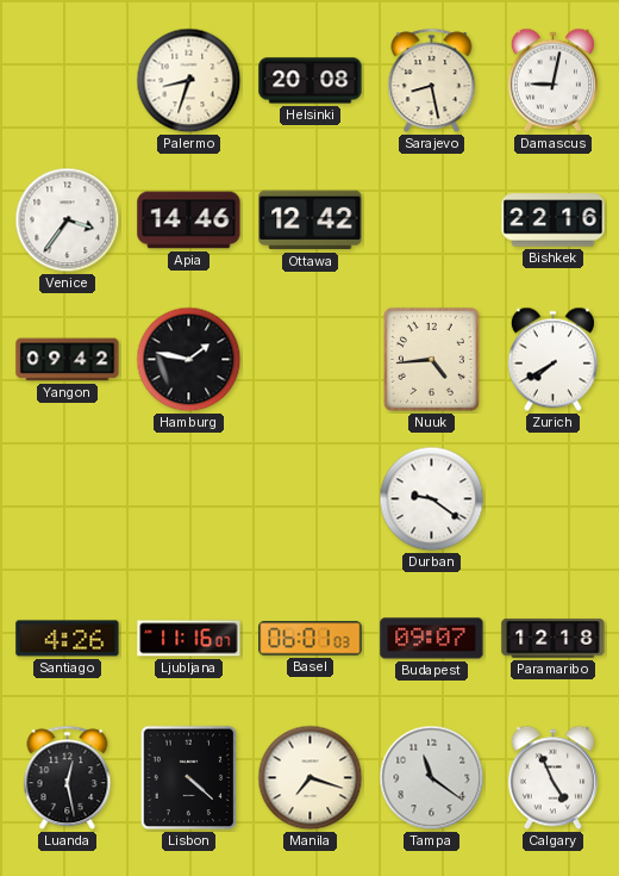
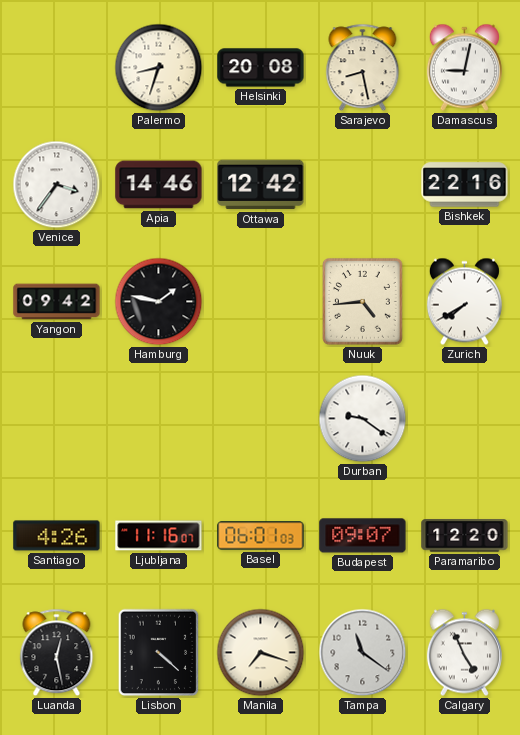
Paramaribo: 12:18 -> 12:20 (465, 536)
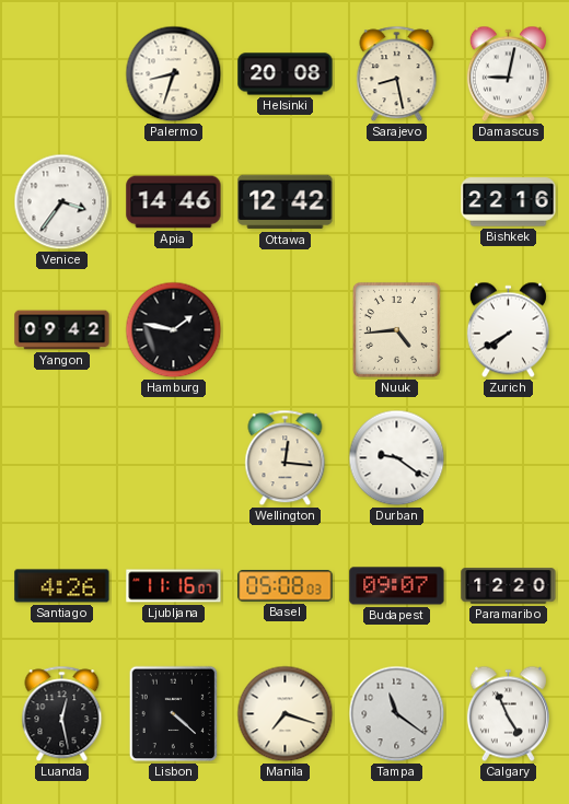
Wellington: none -> 12:16 (286, 458)
Basel: 06:01 -> 05:08 (286, 586)
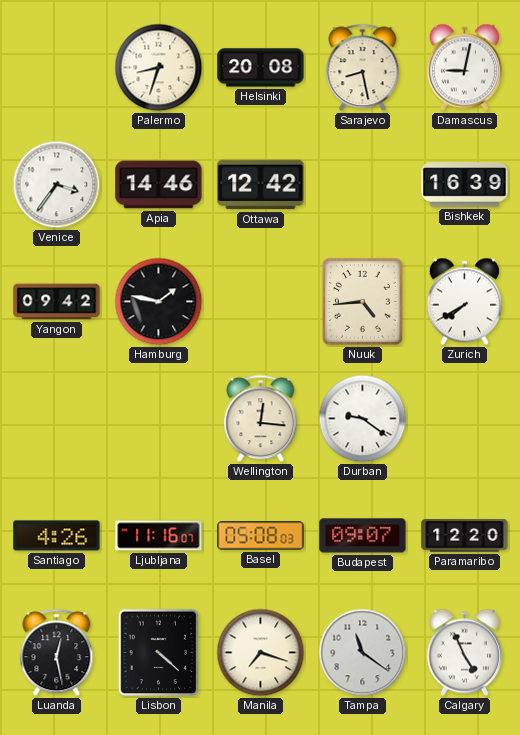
Bishkek: 22:16 -> 16:39 (465, 185)
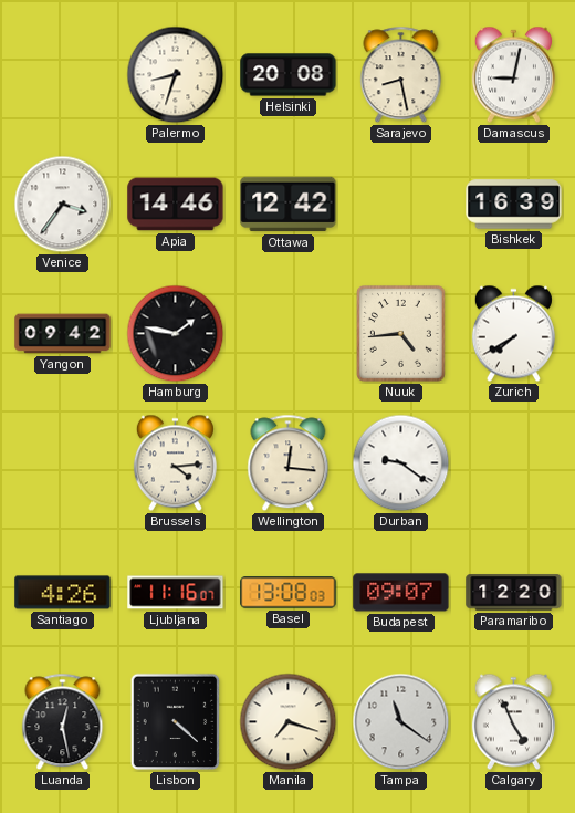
Brussels: none -> 4:14 (175, 463)
Basel: 05:08 -> 13:08 (289, 593)
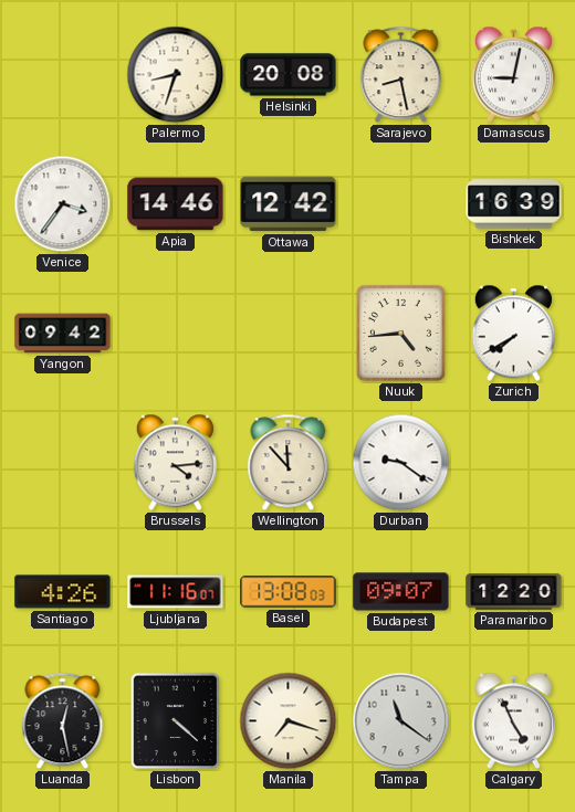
Hamburg: 1:47 -> none (176, 334)
Wellington: 12:16 -> 11:53 (289, 463)
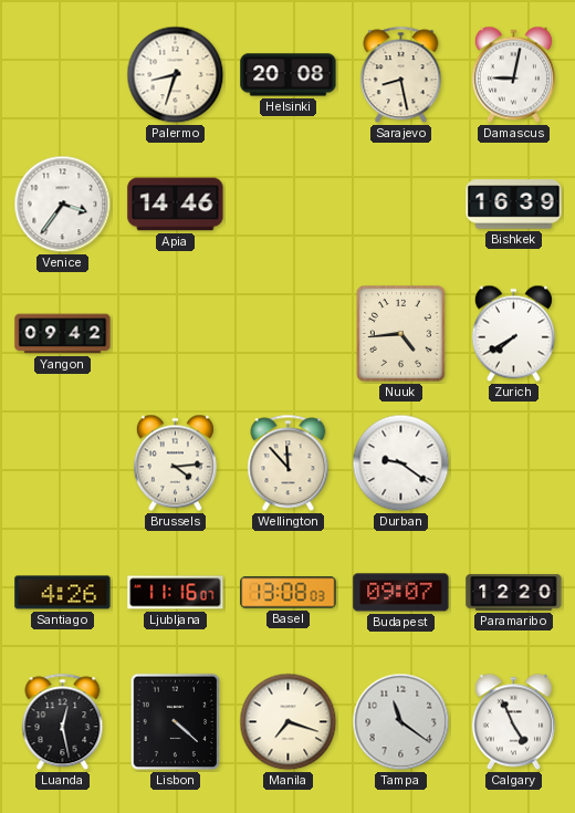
Ottawa: 12:42 -> none (289, 204)
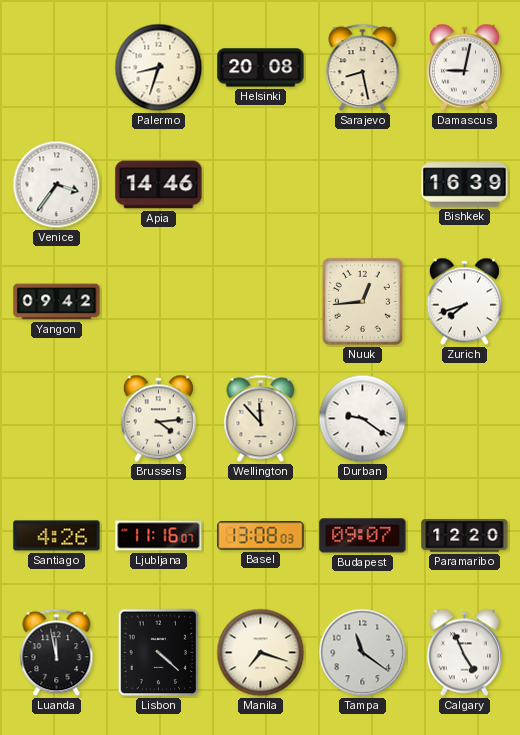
Nuuk: 4:44 -> 12:44 (362, 302)
Zurich: 7:40 -> 7:42 (464, 302)
Luanda: 12:28 -> 11:58 (57, 653)
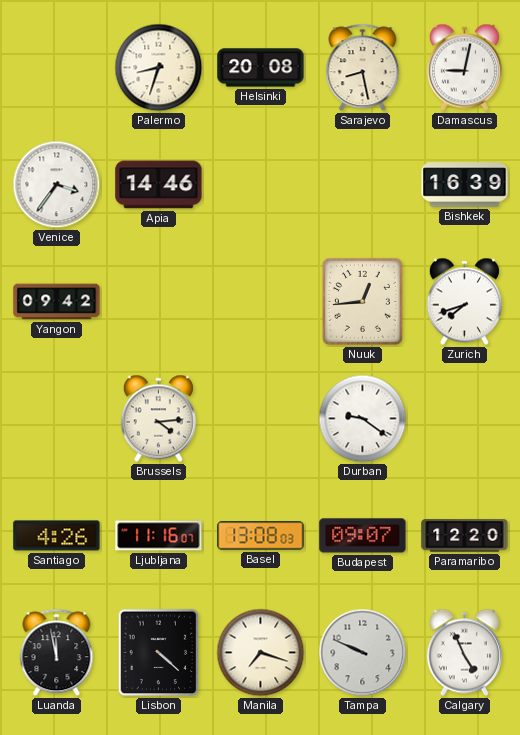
Wellington: 11:53 -> none (261, 419)
Tampa: 11:21 -> 9:49 (363, 653)
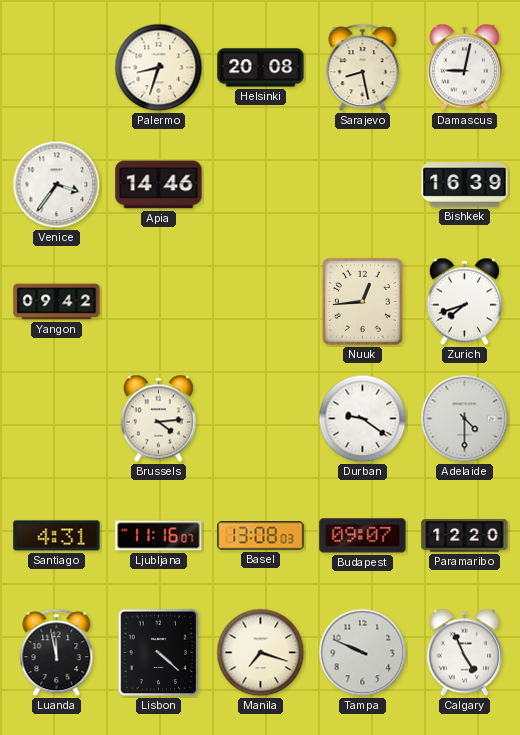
Adelaide: none -> 4:30 (465, 419)
Santiago: 4:26 -> 4:31 (57, 536)
